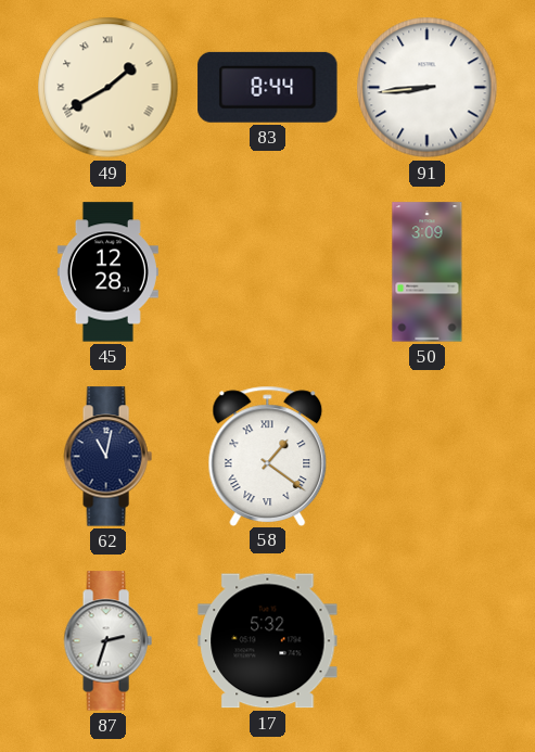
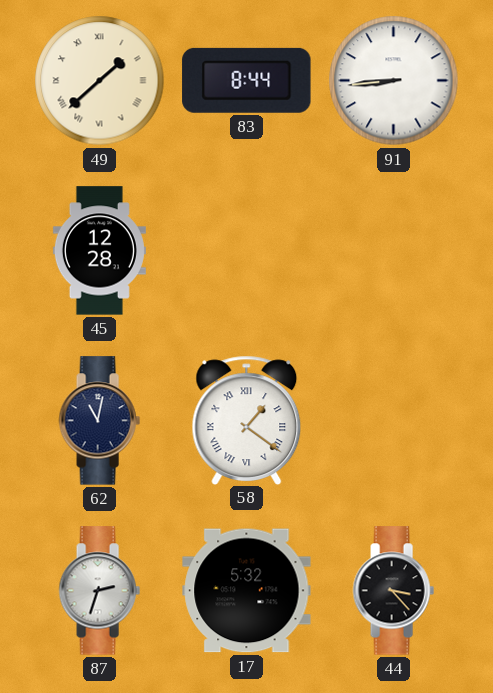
49: 1:40 -> 1:38 (100, 81)
50: 3:09 -> none (428, 272)
44: none -> 3:23 (393, 591)
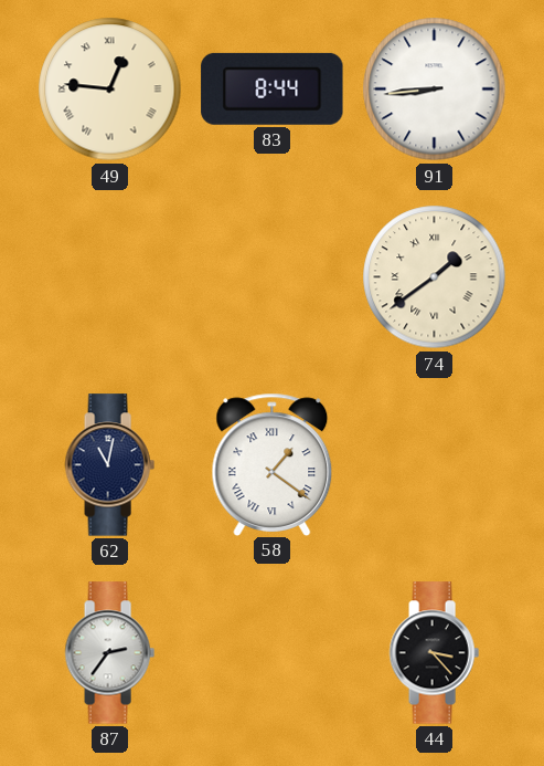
49: 1:38 -> 12:46 (110, 90)
45: 12:28 -> none (99, 251)
74: none -> 1:39 (435, 277)
87: 2:33 -> 2:36 (109, 653)
17: 5:32 -> none (247, 591)
